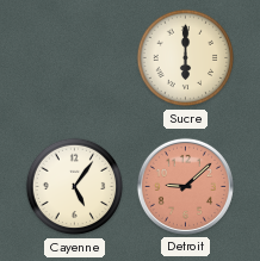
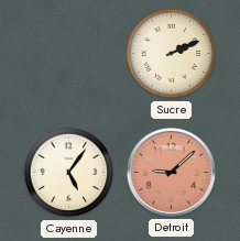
Sucre: 6:00 -> 2:11 (172, 54)
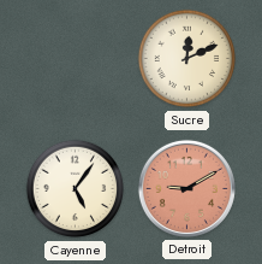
Sucre: 2:11 -> 12:11 (187, 59)
Detroit: 9:08 -> 9:10 (186, 188)
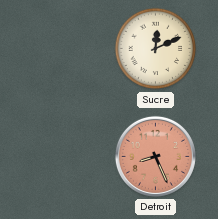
Cayenne: 5:06 -> none (76, 189)
Detroit: 9:10 -> 8:26 (155, 156)
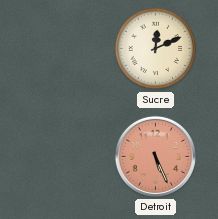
Detroit: 8:26 -> 5:26 (155, 156)
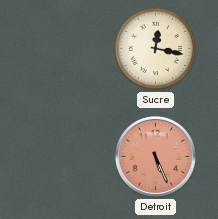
Sucre: 12:11 -> 12:17 (156, 49)
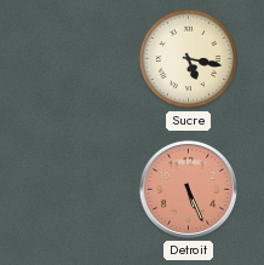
Sucre: 12:17 -> 5:17 (189, 59)
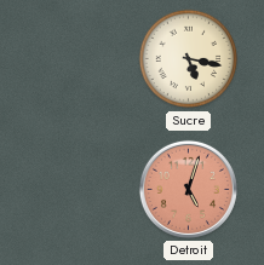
Detroit: 5:26 -> 5:03 (188, 189)
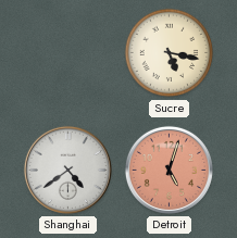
Shanghai: none -> 4:39 (67, 170)
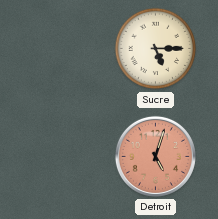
Sucre: 5:17 -> 5:15 (156, 49)
Shanghai: 4:39 -> none (67, 170)
